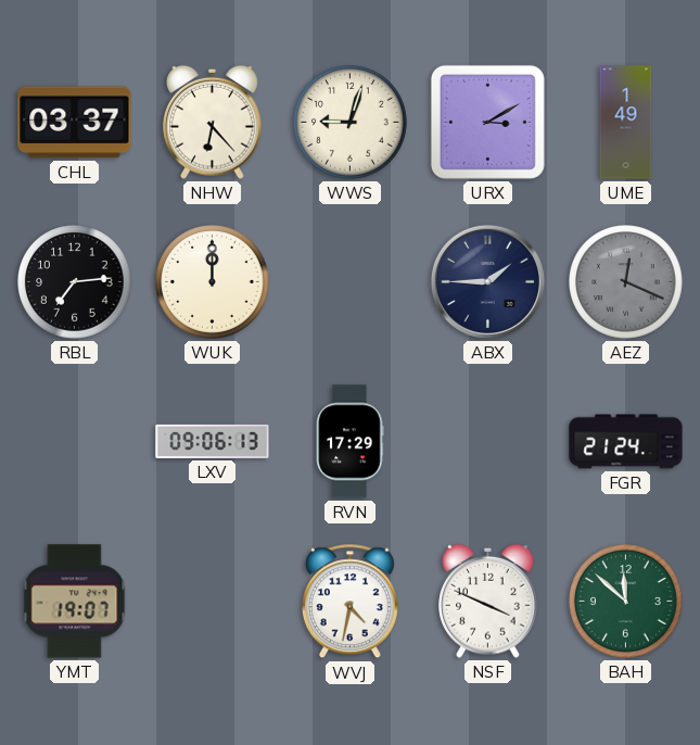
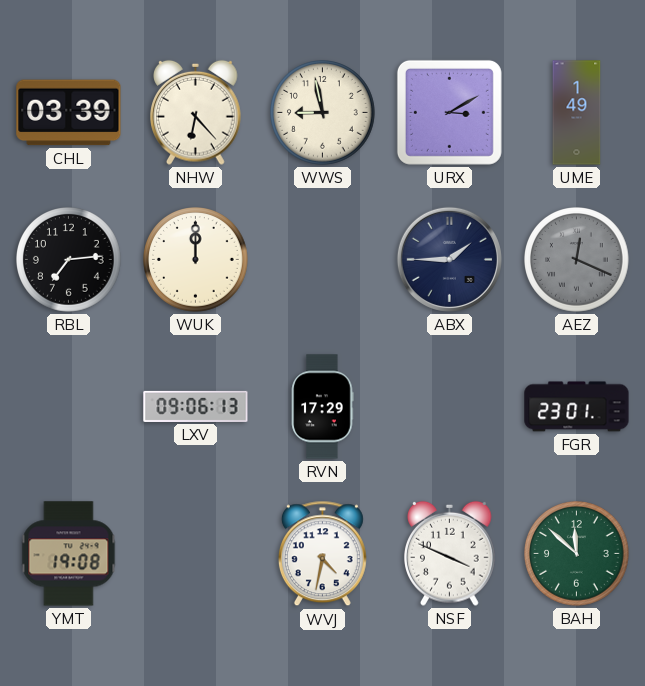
CHL: 03:37 -> 03:39 (69, 113)
WWS: 9:03 -> 8:58 (323, 113)
FGR: 21:24 -> 23:01 (577, 407)
YMT: 19:07 -> 19:08 (69, 554)
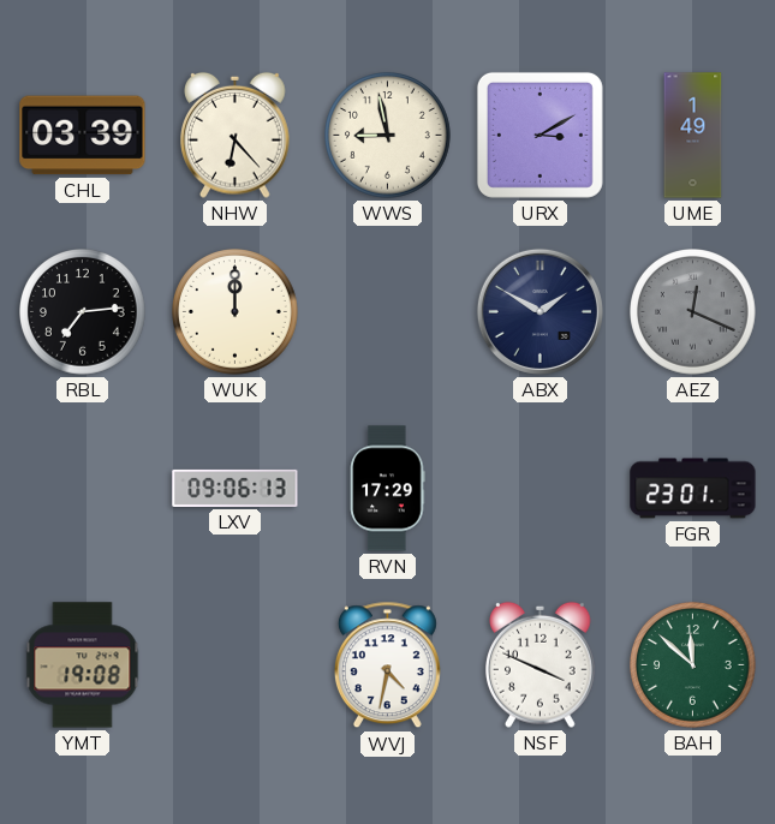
ABX: 1:45 -> 1:50 (539, 311)
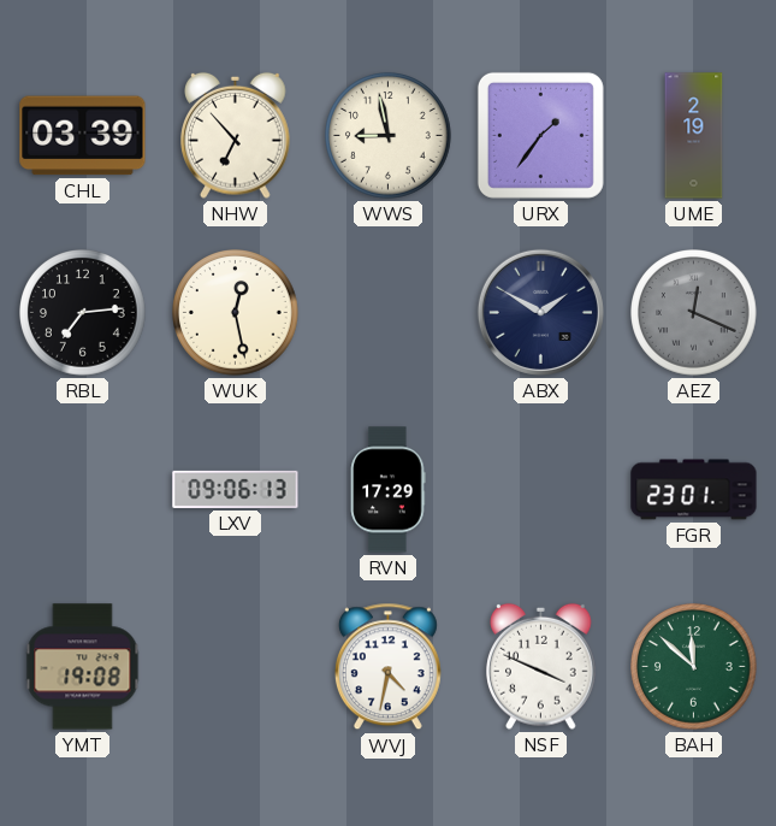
NHW: 6:23 -> 6:53 (236, 135)
URX: 3:10 -> 1:36 (540, 135)
UME: 1:49 -> 2:19 (694, 136)
WUK: 12:00 -> 12:28 (236, 313)
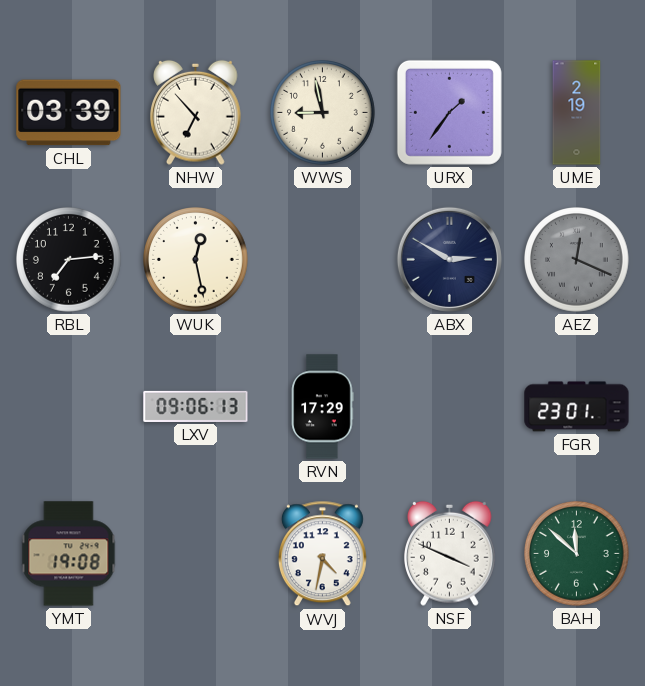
ABX: 1:50 -> 2:50 (449, 259)
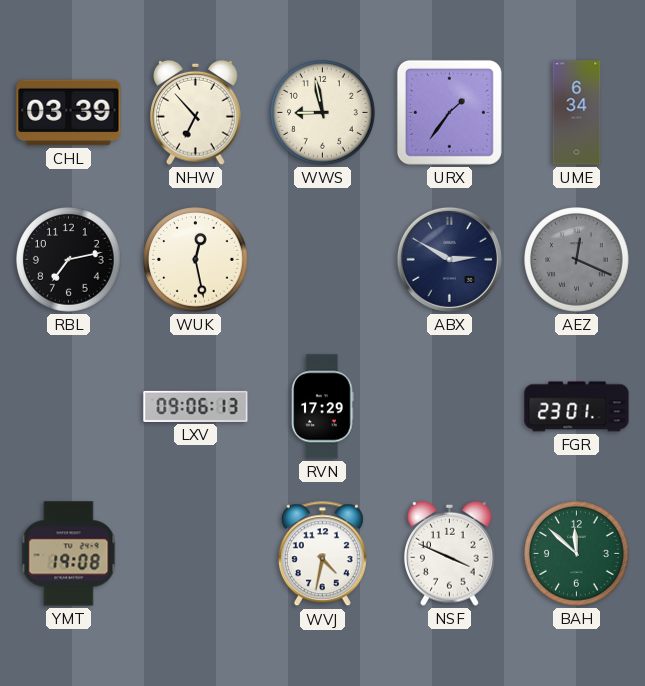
UME: 2:19 -> 6:34 (577, 113)
RBL: 7:14 -> 7:13 (69, 260)
